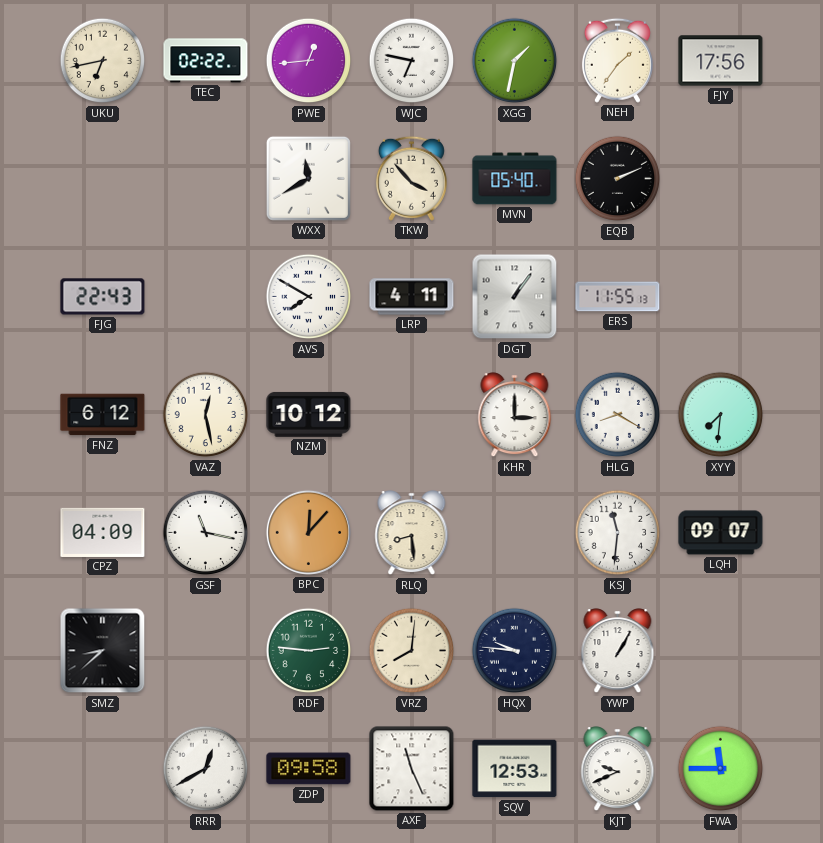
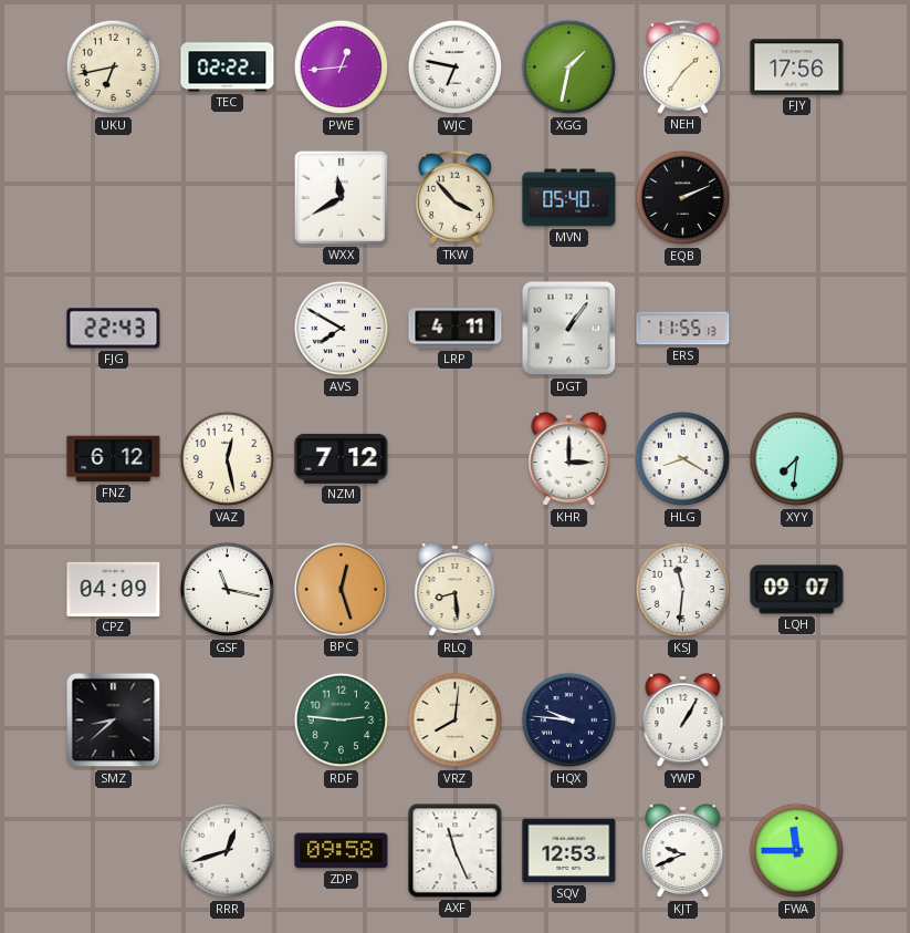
NZM: 10:12 -> 7:12 (342, 458)
BPC: 12:07 -> 12:27 (341, 589)
RRR: 12:40 -> 12:42 (228, 851)
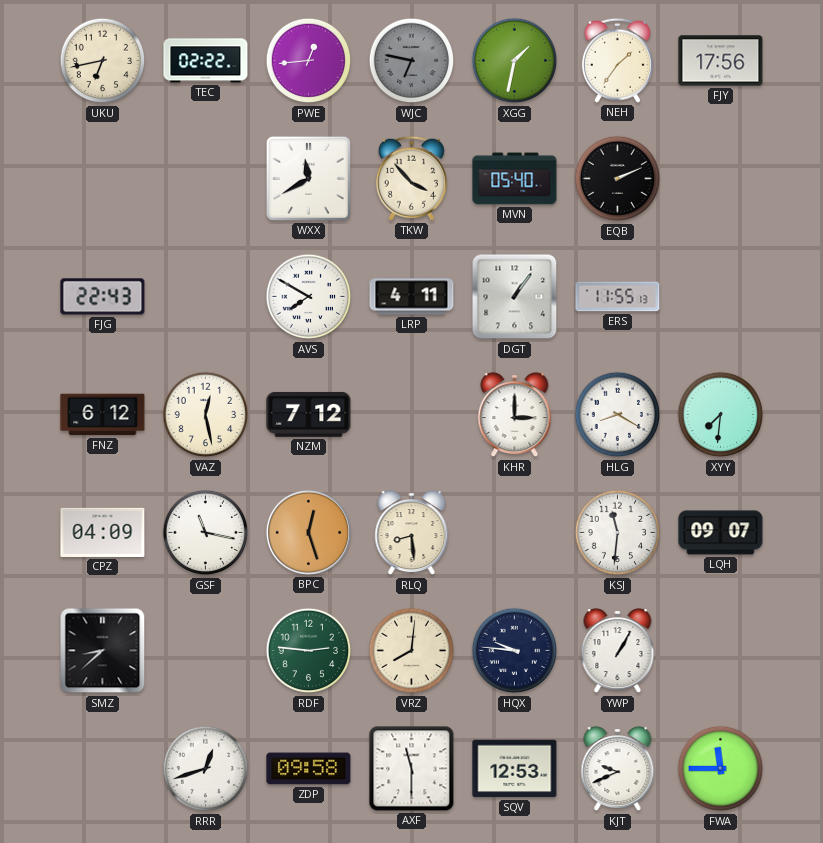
WJC dial: white -> grey (412, 61)
AXF: 11:26 -> 11:30 (412, 769)
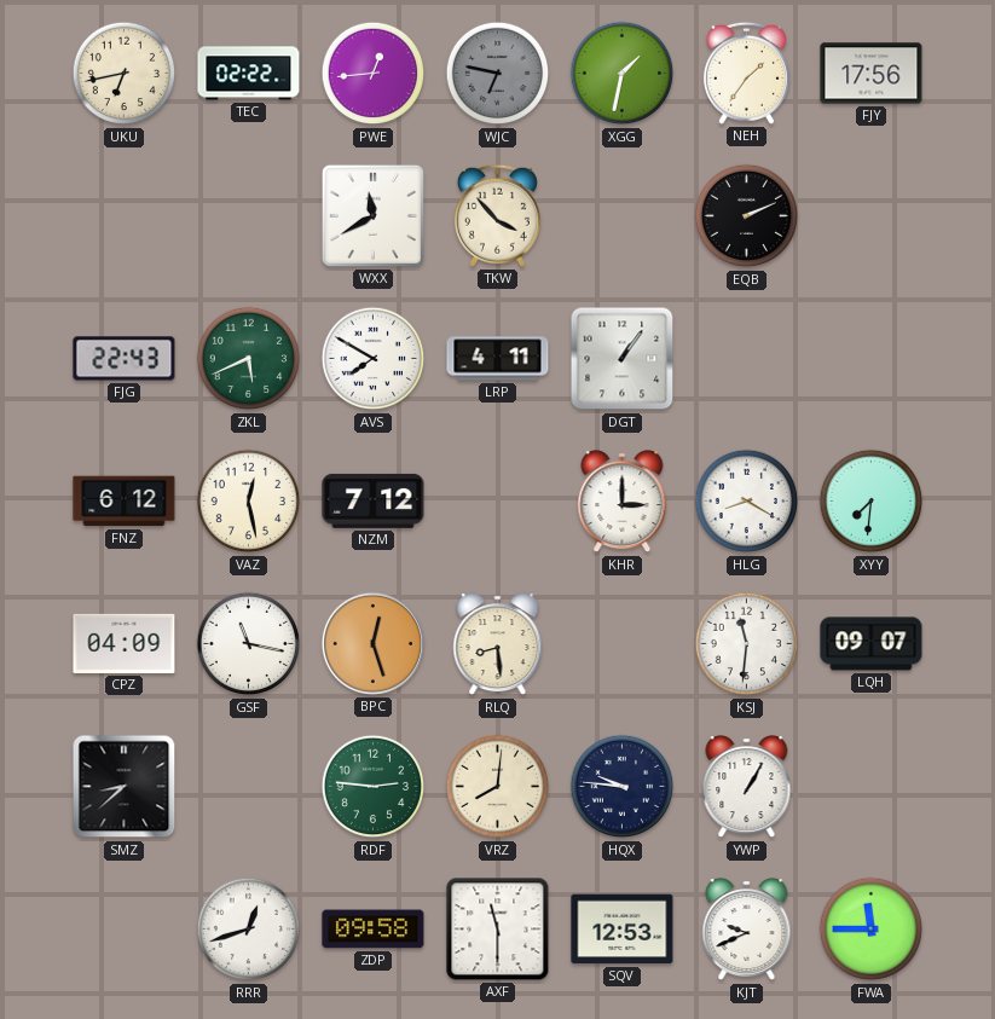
MVN: 05:40 -> none (515, 179)
ZKL: none -> 5:41 (249, 359)
ERS: 11:55 -> none (618, 297)
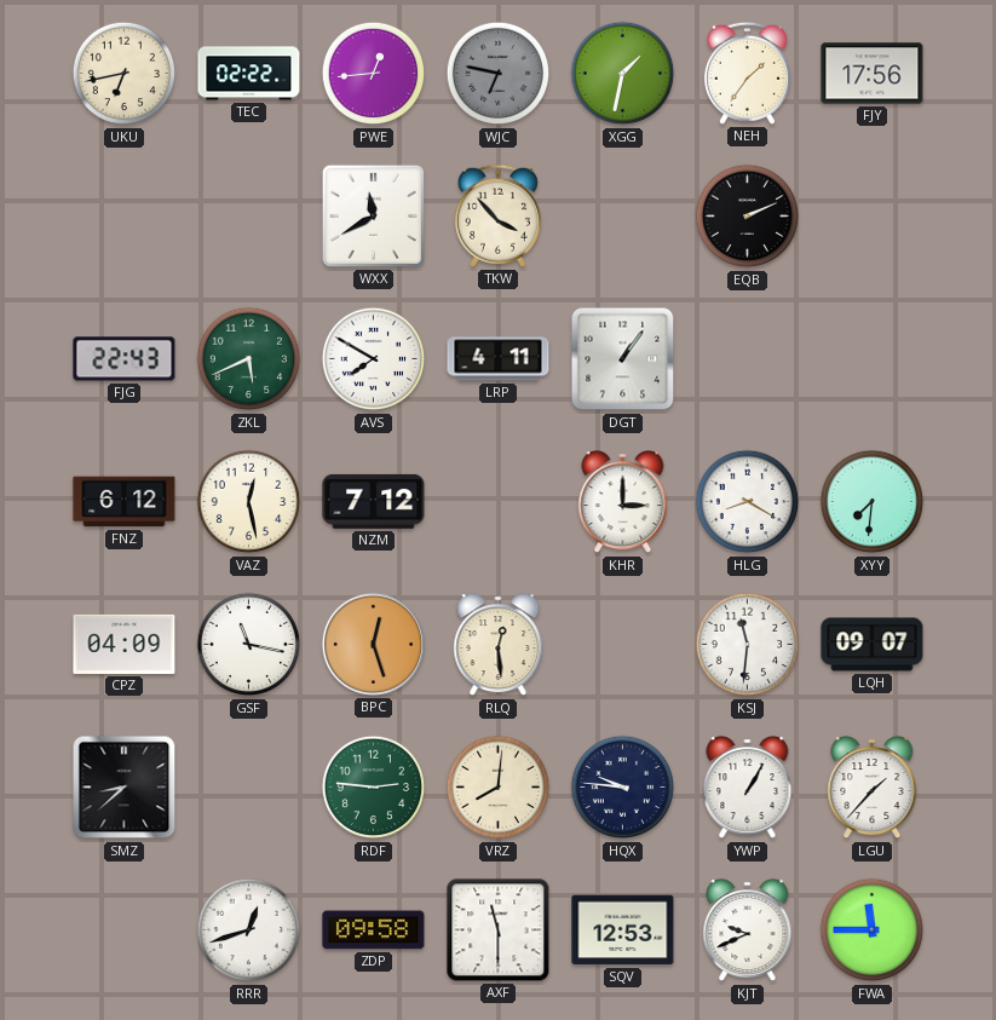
RLQ: 8:29 -> 12:29 (499, 645)
LGU: none -> 1:37 (873, 788)
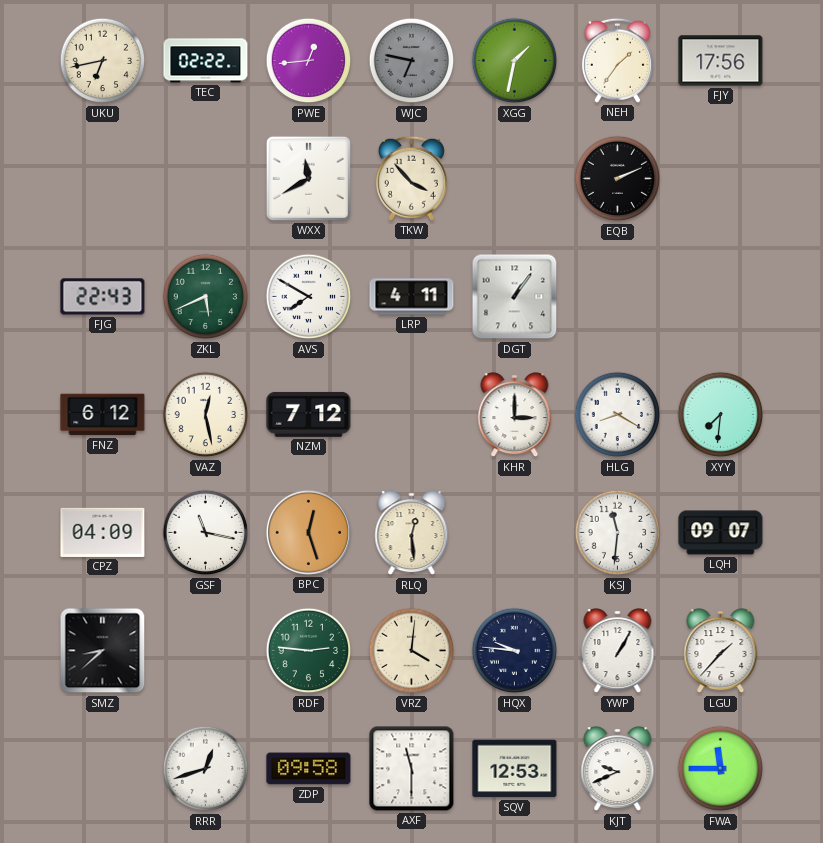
VRZ: 8:01 -> 4:01 (412, 651)
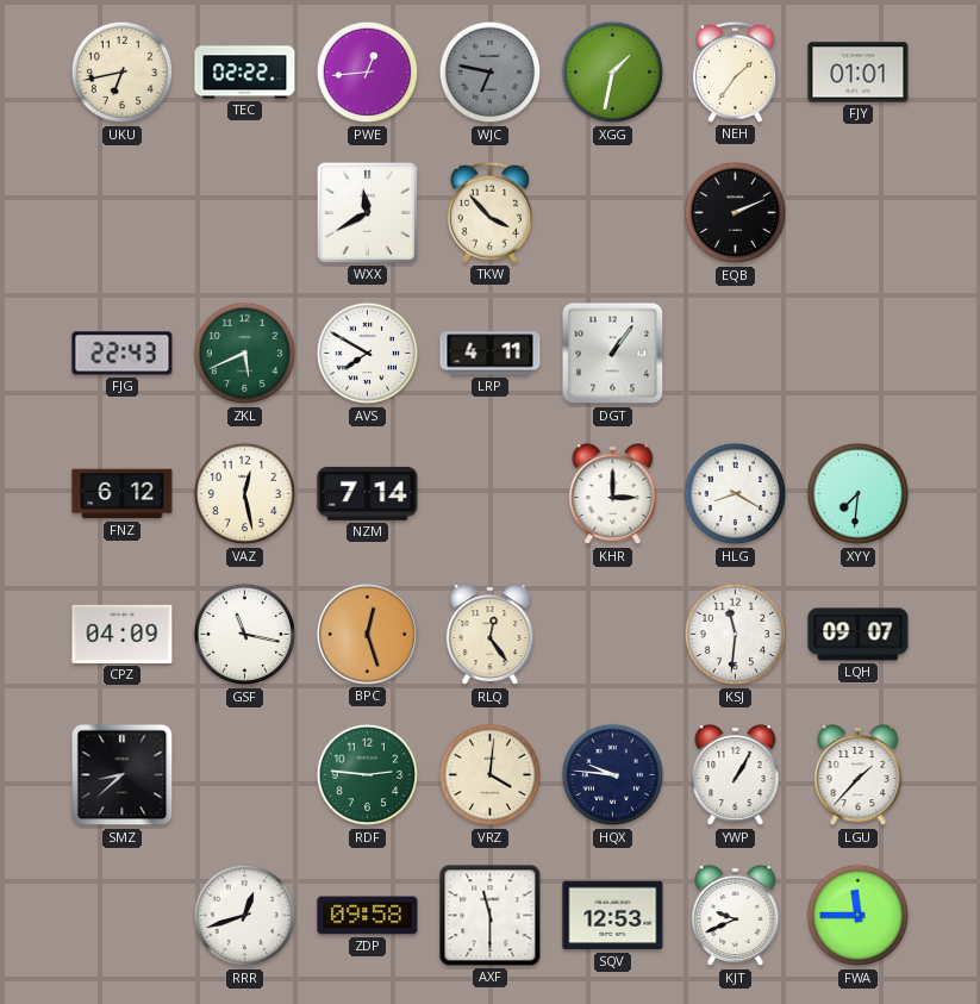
FJY: 17:56 -> 01:01 (859, 73)
NZM: 7:12 -> 7:14 (368, 493)
RLQ: 12:29 -> 12:24 (491, 635)
